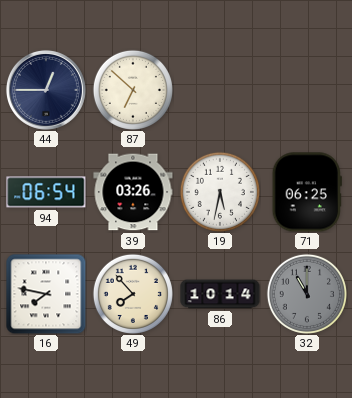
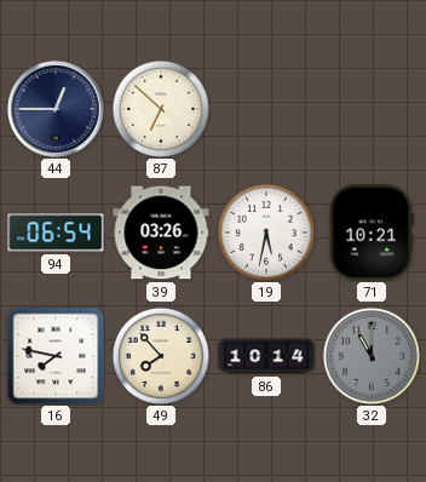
71: 06:25 -> 10:21 (372, 233)
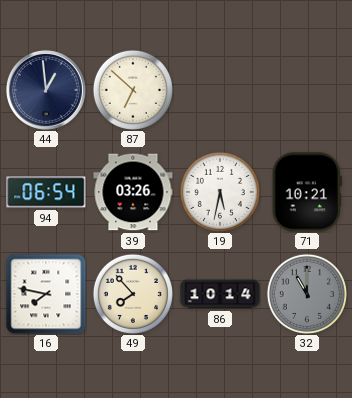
44: 12:45 -> 12:59 (46, 90)
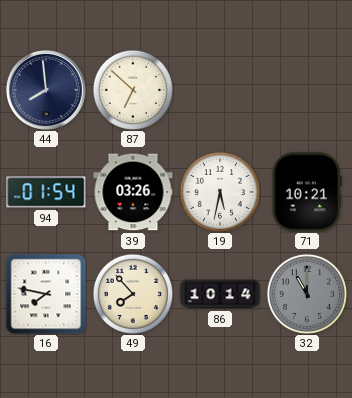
44: 12:59 -> 7:59 (46, 90)
94: 06:54 -> 01:54 (46, 192)
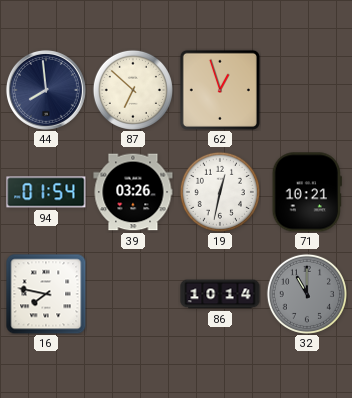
62: none -> 12:57 (220, 90)
19: 5:32 -> 12:32 (220, 192)
49: 7:53 -> none (133, 294)
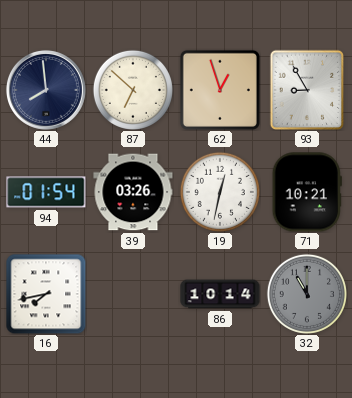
93: none -> 8:55 (307, 90)
16: 7:47 -> 7:43 (46, 294)
